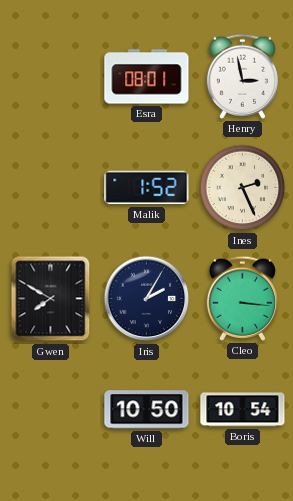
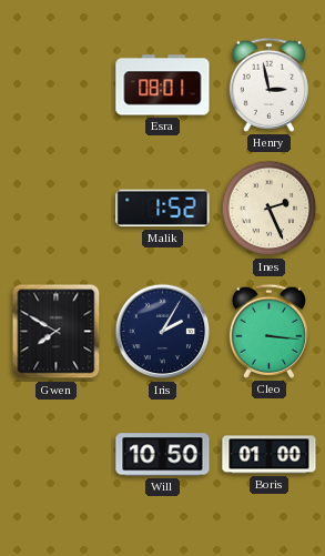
Boris: 10:54 -> 01:00 (270, 455)
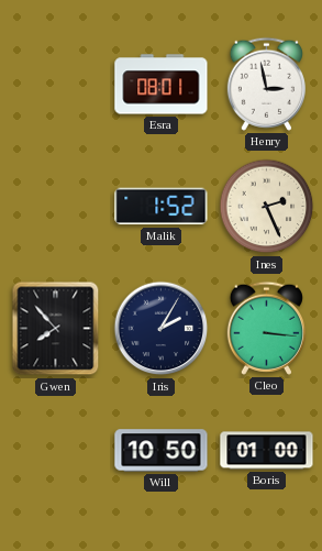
Gwen: 7:50 -> 7:53 (56, 329)
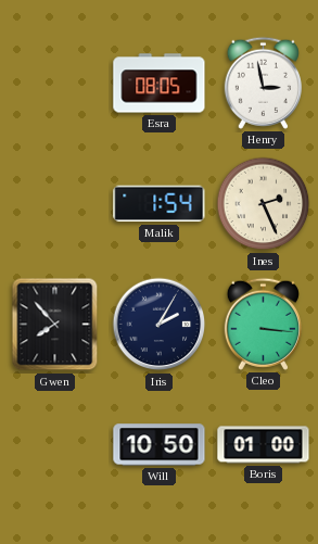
Esra: 08:01 -> 08:05 (160, 84)
Malik: 1:52 -> 1:54 (160, 204)
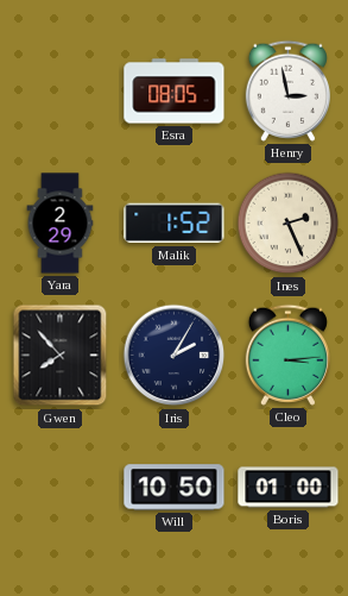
Yara: none -> 2:29 (61, 224)
Malik: 1:54 -> 1:52 (175, 224)
Cleo: 3:16 -> 3:14 (287, 355)
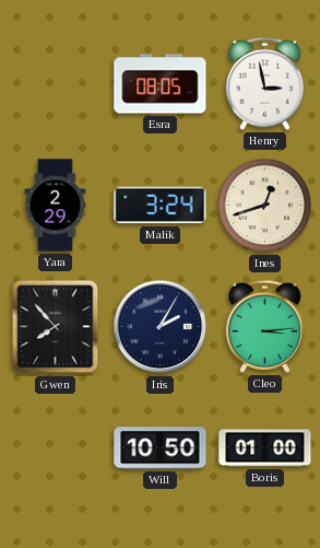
Malik: 1:52 -> 3:24 (161, 206)
Ines: 2:26 -> 12:42 (265, 206)
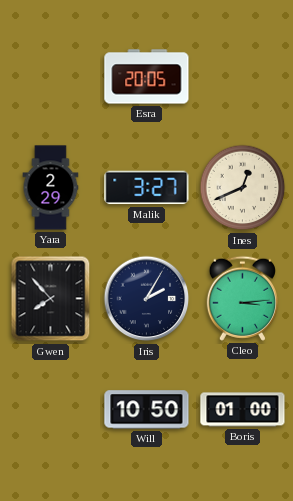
Esra: 08:05 -> 20:05 (147, 77)
Henry: 2:58 -> none (264, 83)
Malik: 3:24 -> 3:27 (147, 188)
Ines: 12:42 -> 12:41 (243, 188)
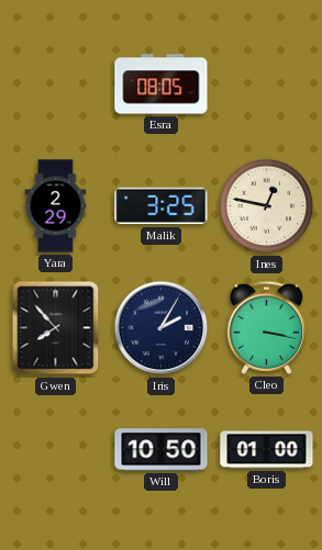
Esra: 20:05 -> 08:05 (162, 85)
Malik: 3:27 -> 3:25 (162, 206)
Ines: 12:41 -> 12:47 (267, 206)
Cleo: 3:14 -> 3:17 (266, 327)
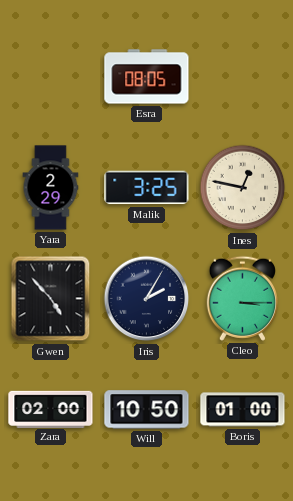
Gwen: 7:53 -> 4:53 (51, 299)
Cleo: 3:17 -> 3:15 (242, 298)
Zara: none -> 02:00 (51, 409)
